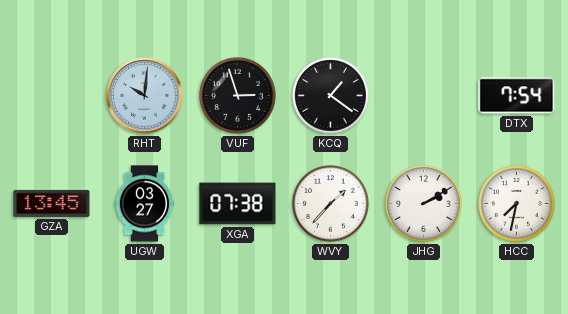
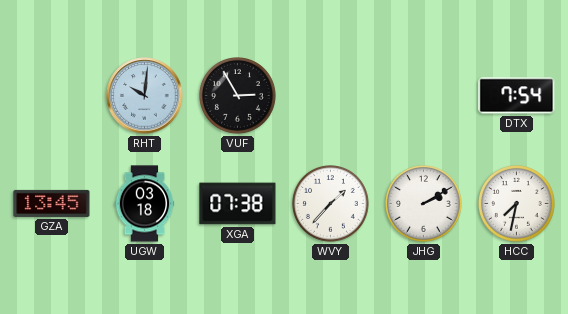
VUF: 2:57 -> 2:55 (238, 96)
KCQ: 1:21 -> none (331, 96)
UGW: 03:27 -> 03:18 (145, 204)
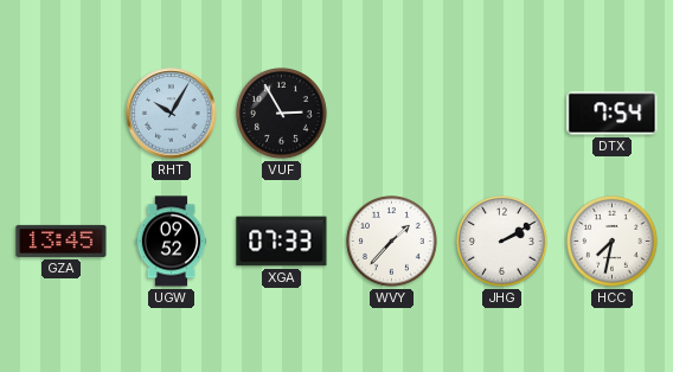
RHT: 10:01 -> 10:05 (172, 114)
UGW: 03:18 -> 09:52 (172, 242)
XGA: 07:38 -> 07:33 (282, 242)
